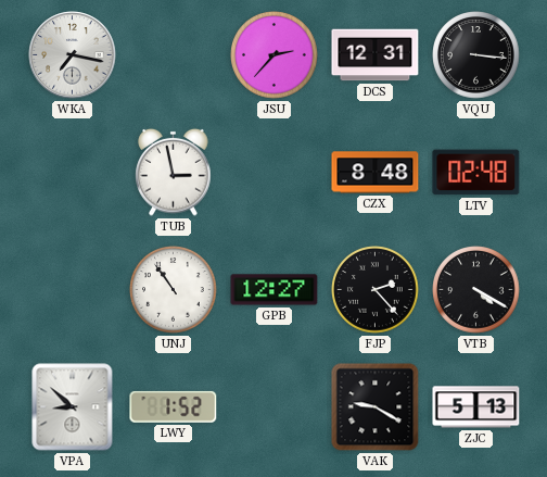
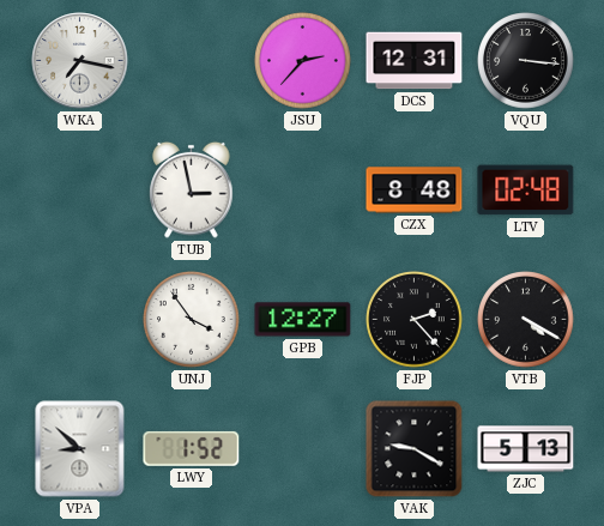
UNJ: 10:54 -> 3:54 (192, 320)
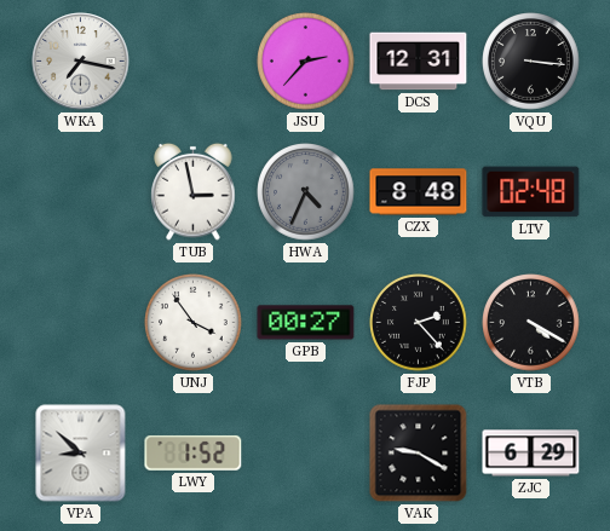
HWA: none -> 4:34 (306, 192)
GPB: 12:27 -> 00:27 (306, 323)
ZJC: 5:13 -> 6:29 (531, 454)
